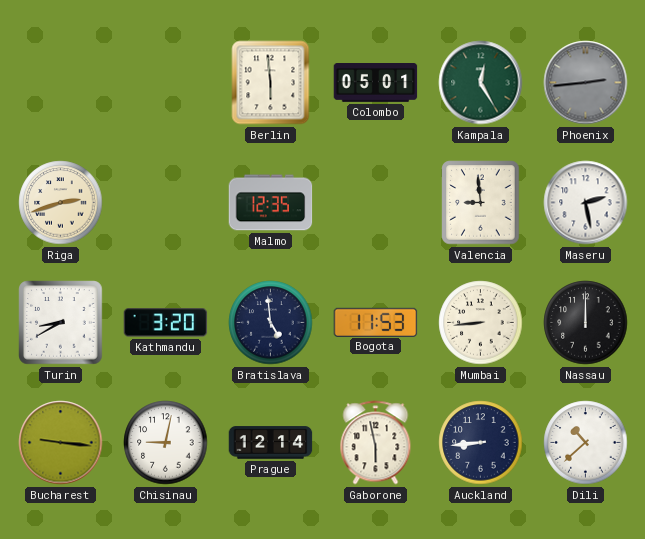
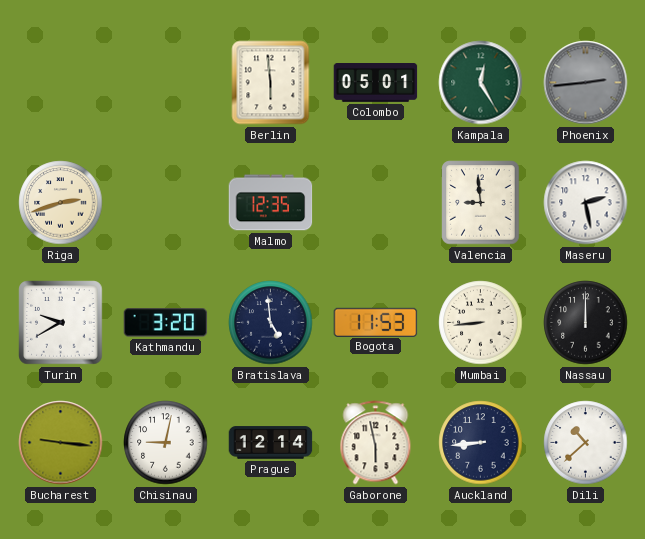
Turin: 8:40 -> 9:40 (61, 323)
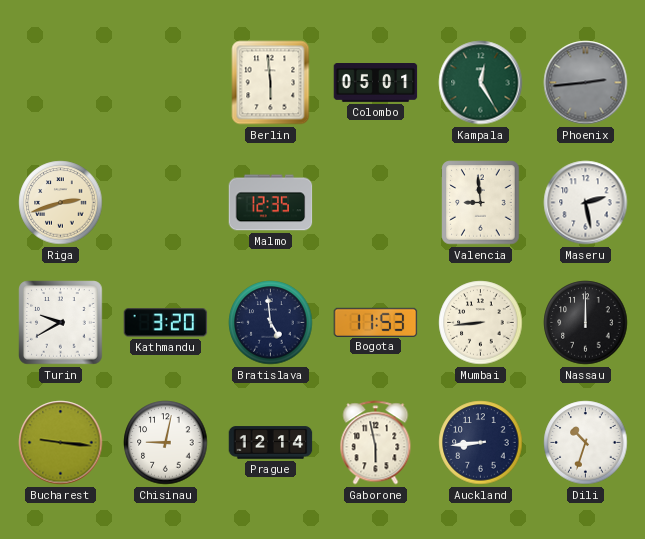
Dili: 10:38 -> 10:33 (586, 443)
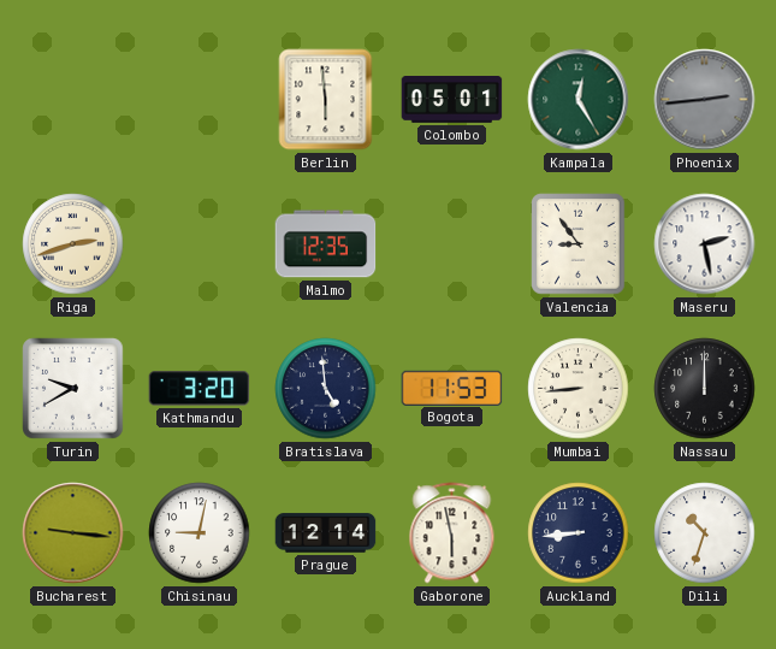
Valencia: 8:59 -> 8:54 (579, 244)
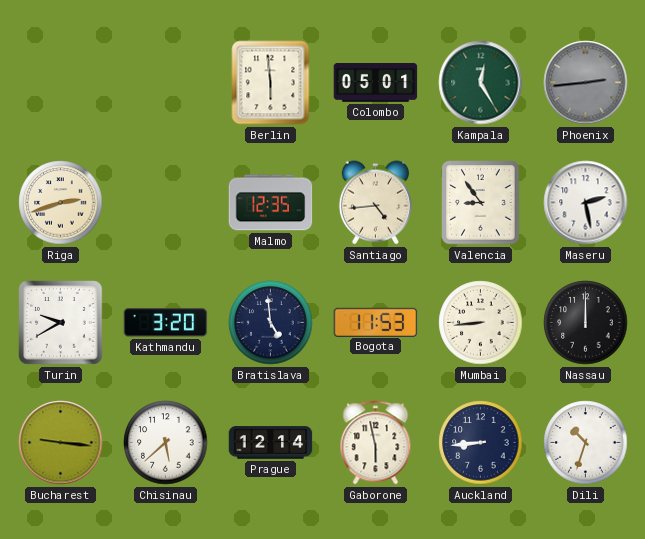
Santiago: none -> 4:44 (375, 203)
Chisinau: 9:02 -> 5:38 (166, 443)
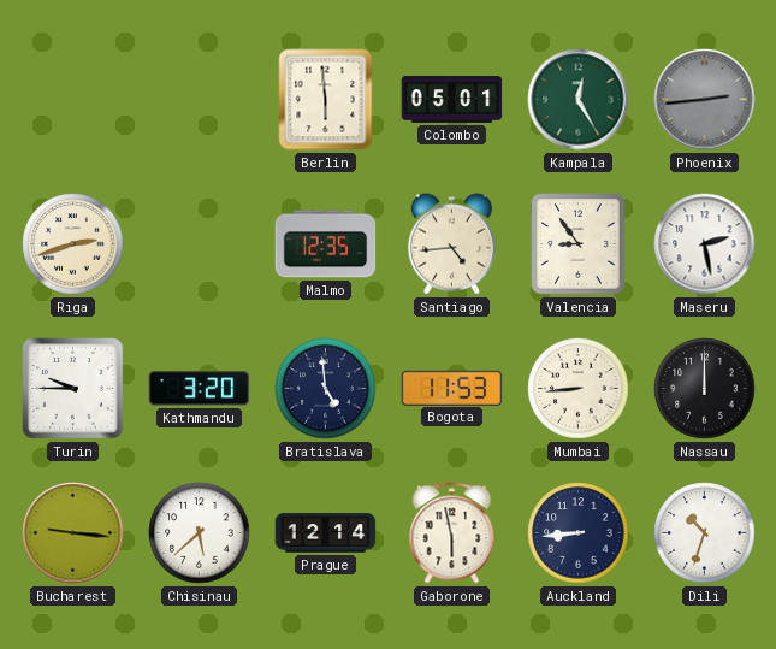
Turin: 9:40 -> 9:45 (73, 389)
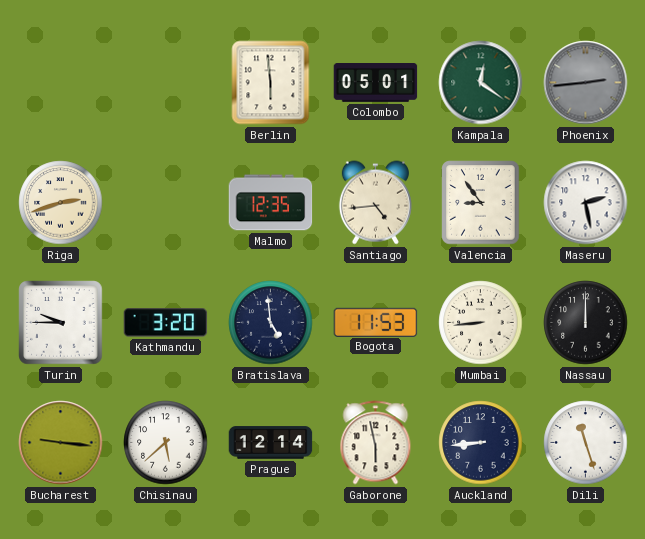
Kampala: 12:25 -> 12:21 (481, 83)
Dili: 10:33 -> 11:27 (586, 443)
